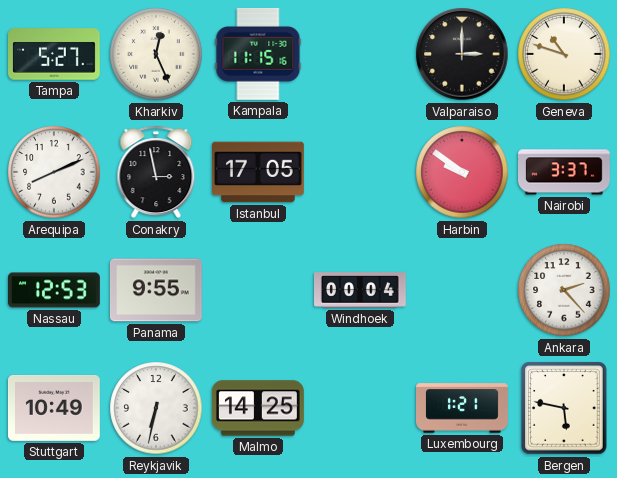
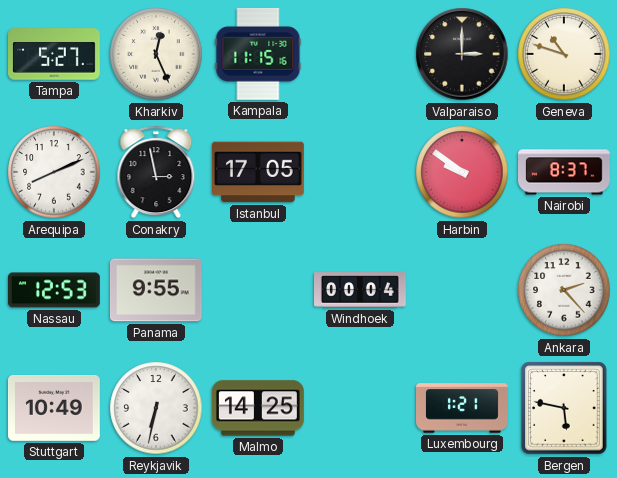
Nairobi: 3:37 -> 8:37 (565, 172)
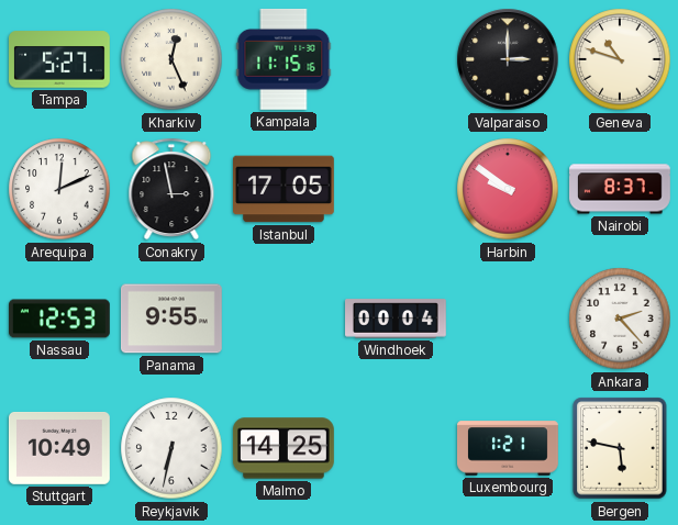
Arequipa: 8:11 -> 12:11 (59, 189)
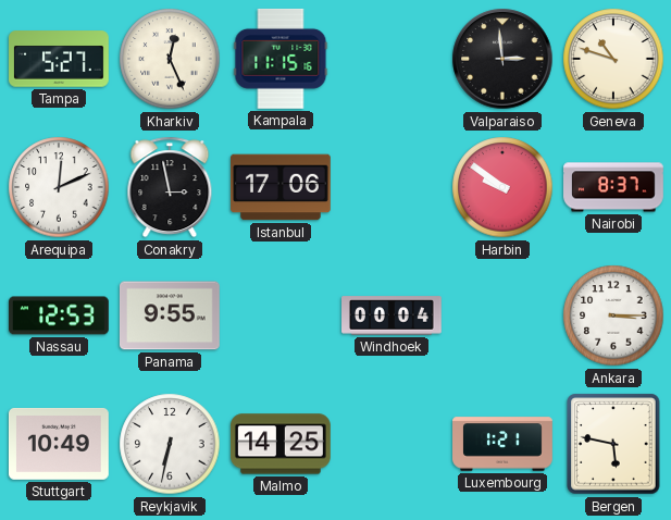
Valparaiso: 3:00 -> 2:59 (502, 59)
Istanbul: 17:05 -> 17:06 (282, 187)
Ankara: 2:23 -> 3:15 (613, 315)
